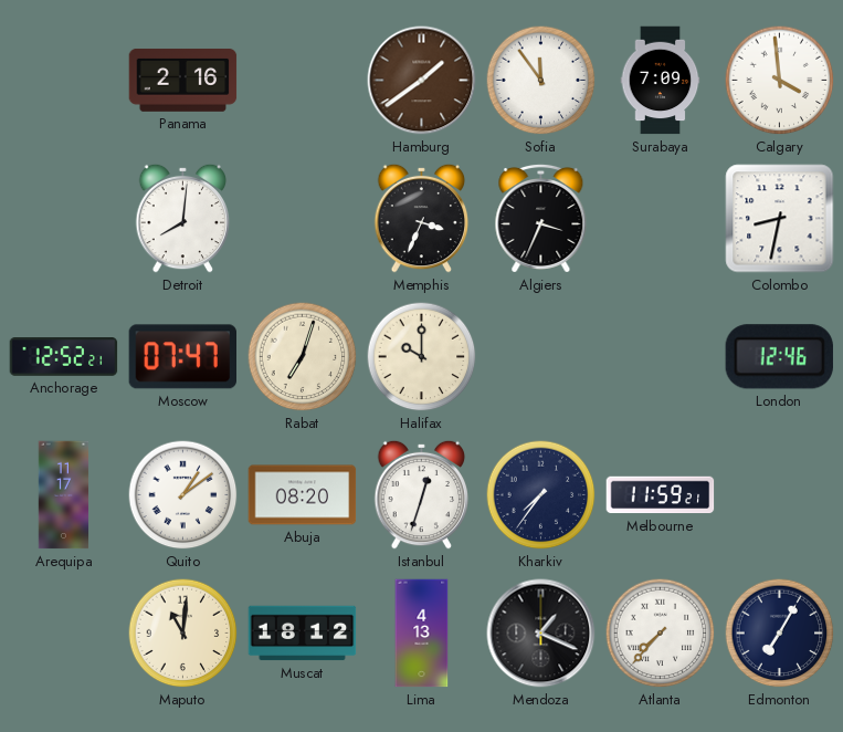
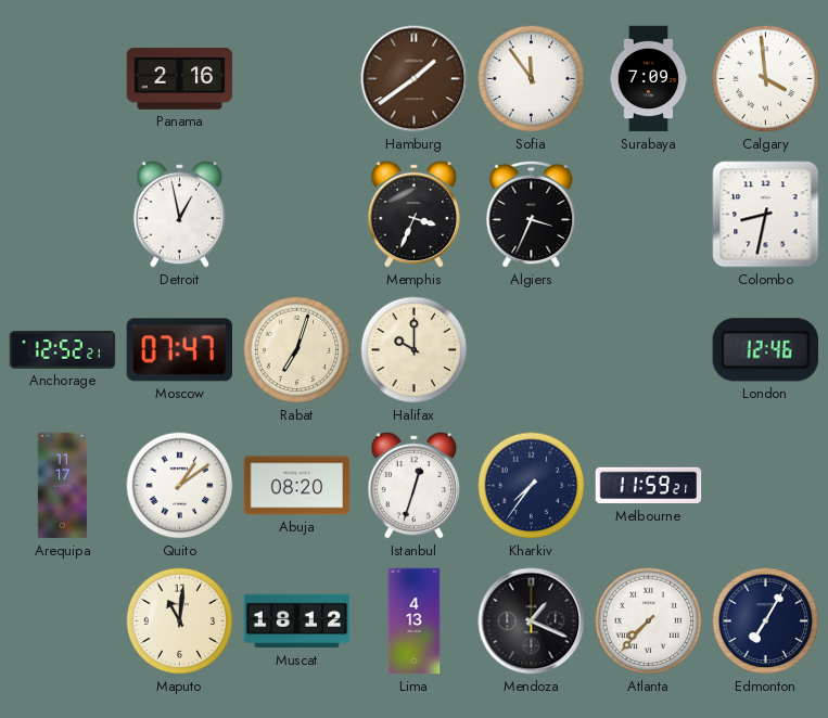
Detroit: 8:01 -> 12:58 (180, 214)
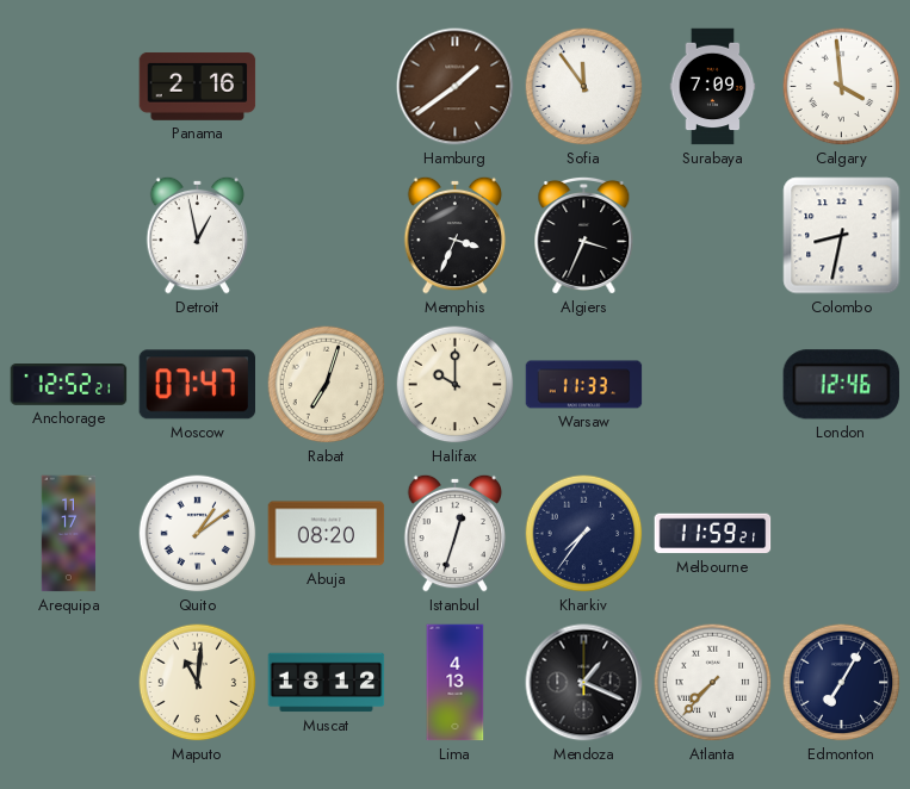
Warsaw: none -> 11:33 (584, 385)
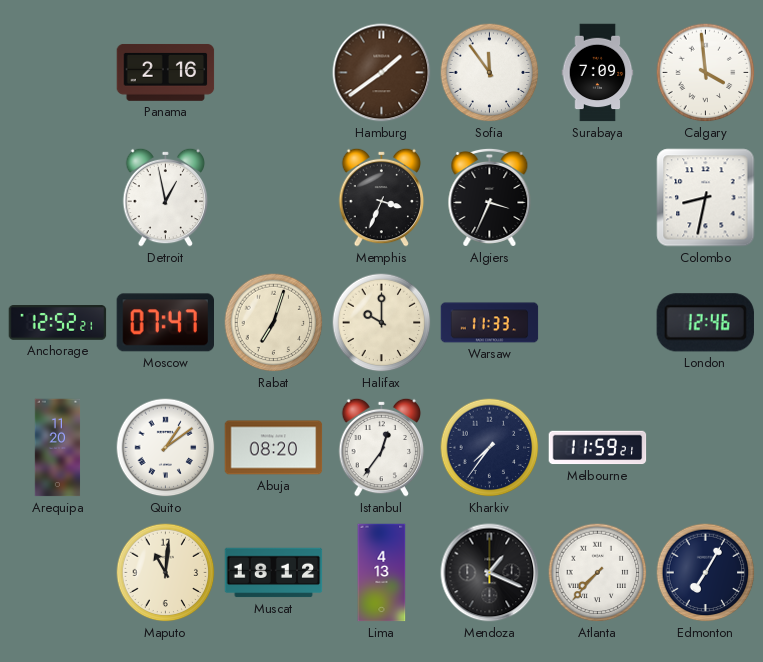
Arequipa: 11:17 -> 11:20 (58, 448)
Istanbul: 12:33 -> 12:36 (382, 447)
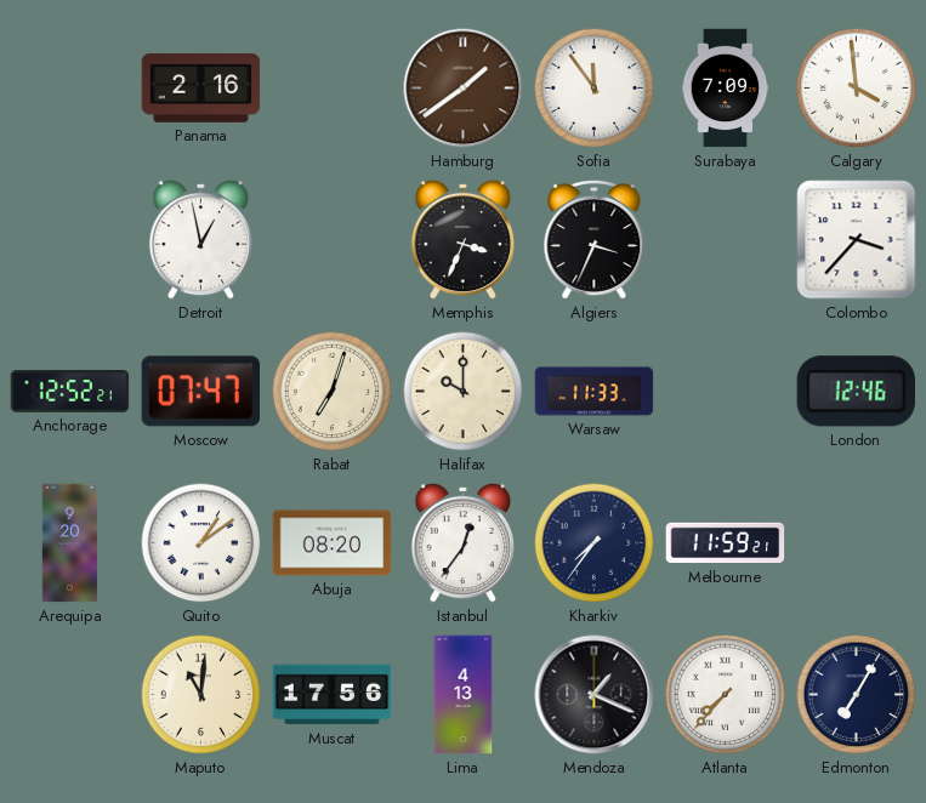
Colombo: 8:32 -> 3:37 (857, 240)
Arequipa: 11:20 -> 9:20 (70, 543)
Muscat: 18:12 -> 17:56 (333, 695)
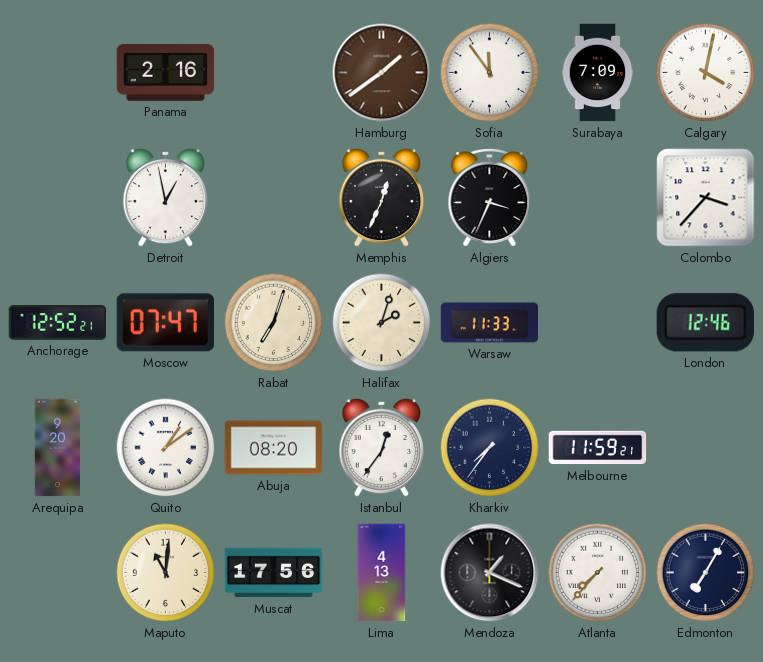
Calgary: 3:59 -> 4:02 (706, 73)
Memphis: 3:34 -> 12:34 (382, 197)
Halifax: 10:00 -> 2:03 (382, 323)
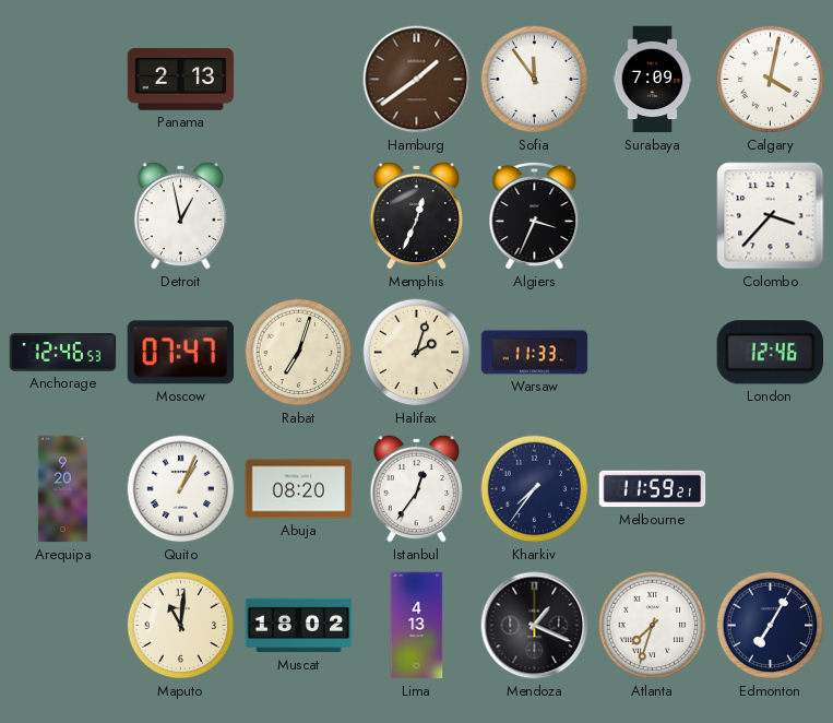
Panama: 2:16 -> 2:13 (181, 79)
Anchorage: 12:52 -> 12:46 (63, 353)
Quito: 1:09 -> 1:04 (181, 489)
Muscat: 17:56 -> 18:02 (299, 626)
Atlanta: 7:37 -> 7:33 (653, 626)
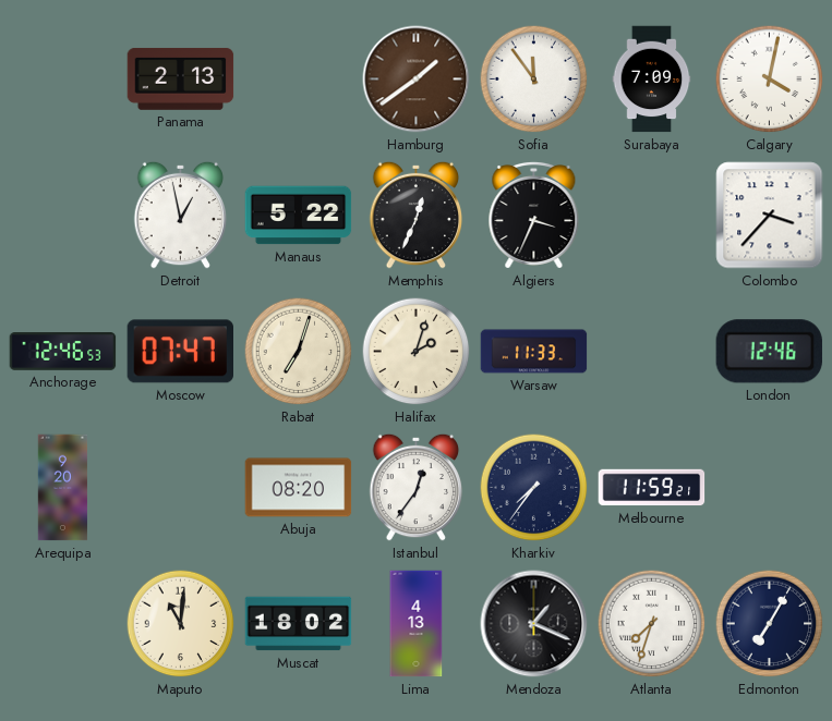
Manaus: none -> 5:22 (299, 216)
Quito: 1:04 -> none (181, 489)
